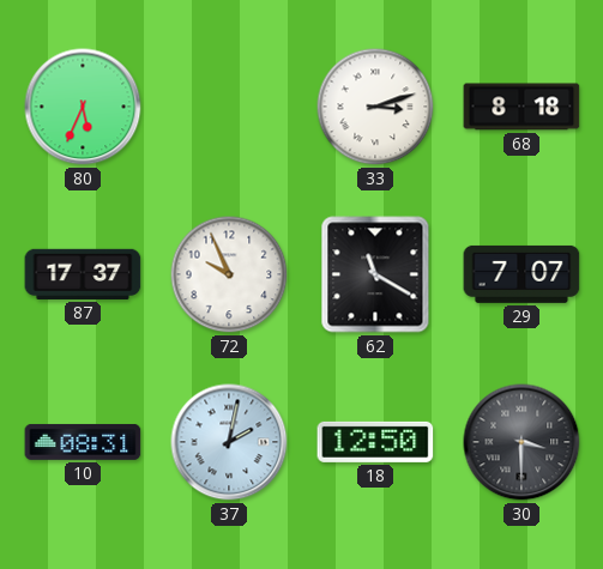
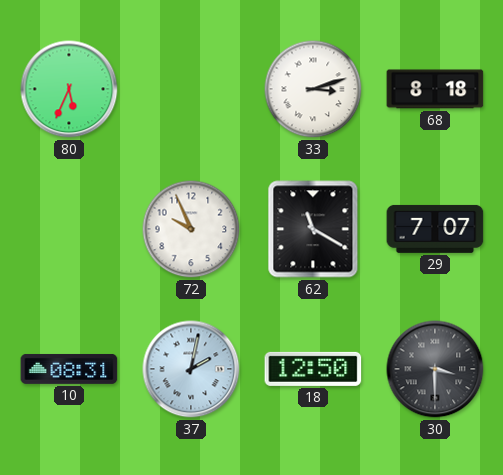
87: 17:37 -> none (83, 274)
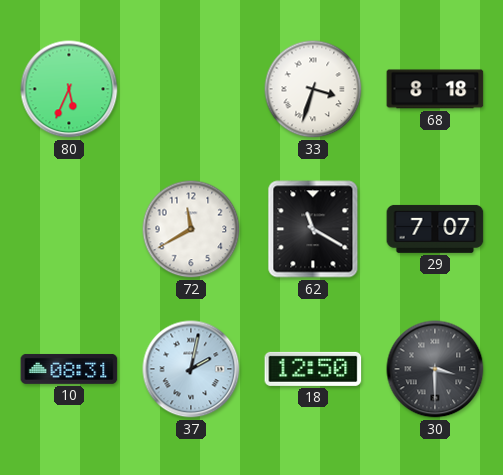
33: 3:12 -> 3:33 (313, 89)
72: 9:56 -> 11:40 (191, 229)
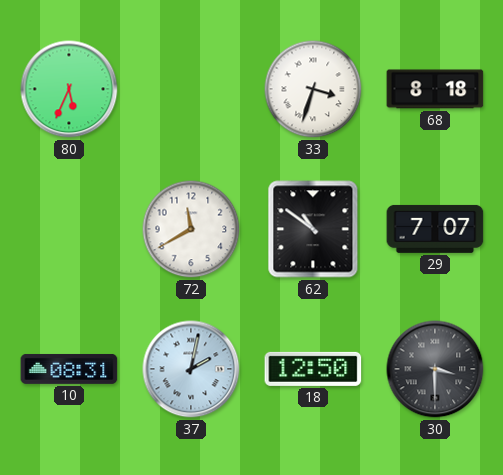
62: 11:20 -> 10:51 (313, 229)
